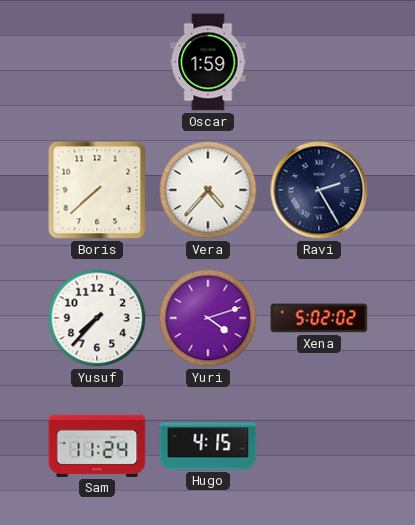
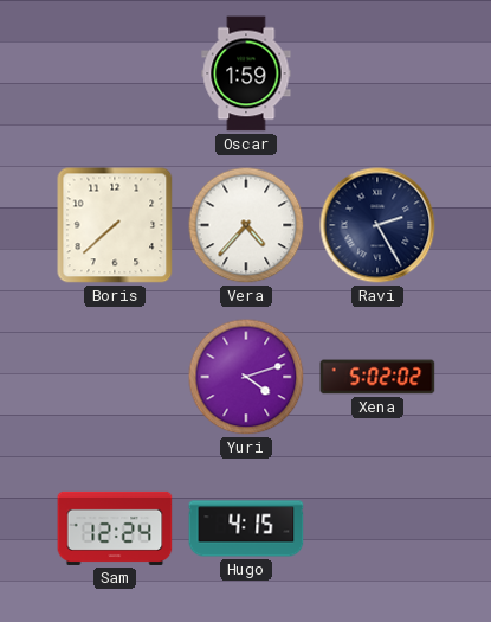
Yusuf: 7:37 -> none (97, 318)
Sam: 11:24 -> 12:24 (115, 528)
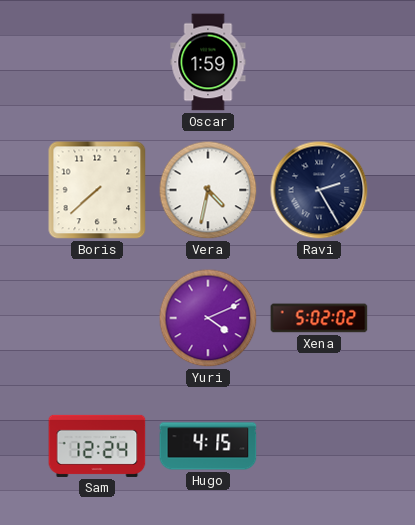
Vera: 4:37 -> 4:32 (208, 190)
Yuri: 4:12 -> 4:11 (208, 318)
